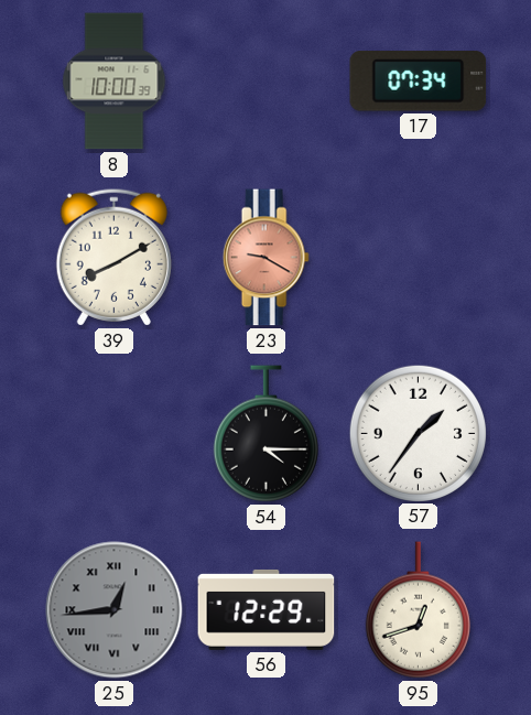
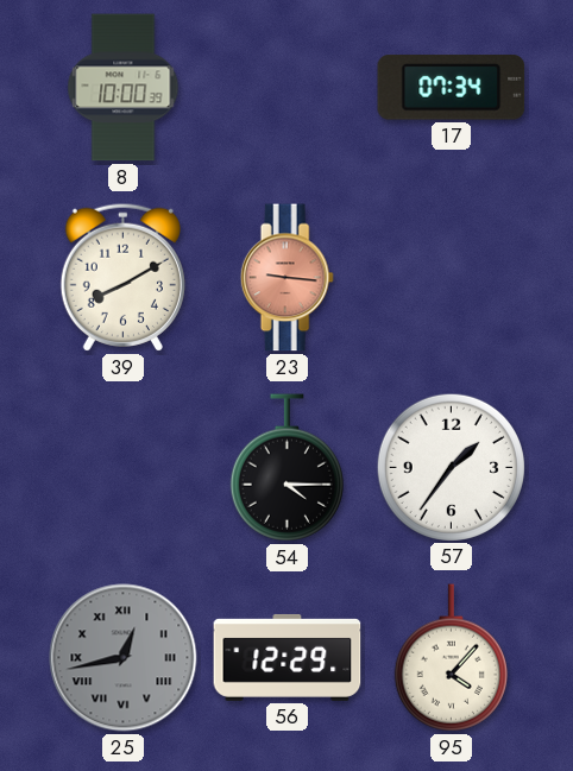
23: 9:20 -> 9:16 (286, 278)
25: 12:44 -> 12:43 (124, 658)
95: 12:42 -> 4:07 (451, 658)
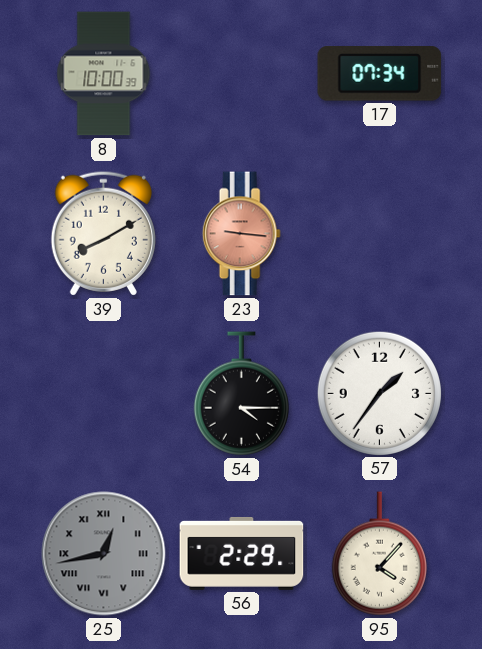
56: 12:29 -> 2:29 (242, 553)
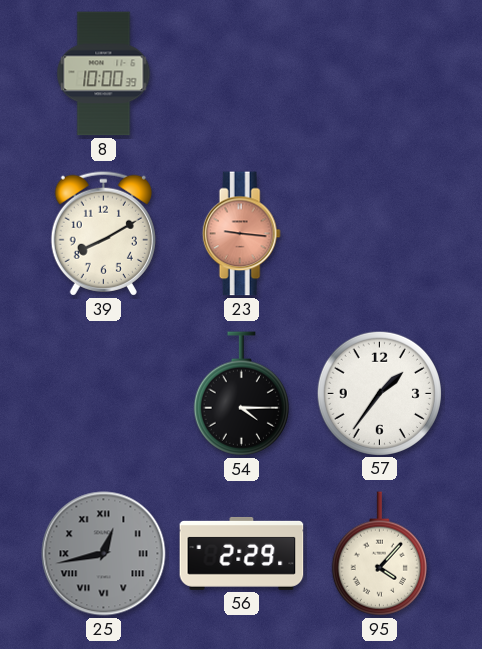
17: 07:34 -> none (380, 74)
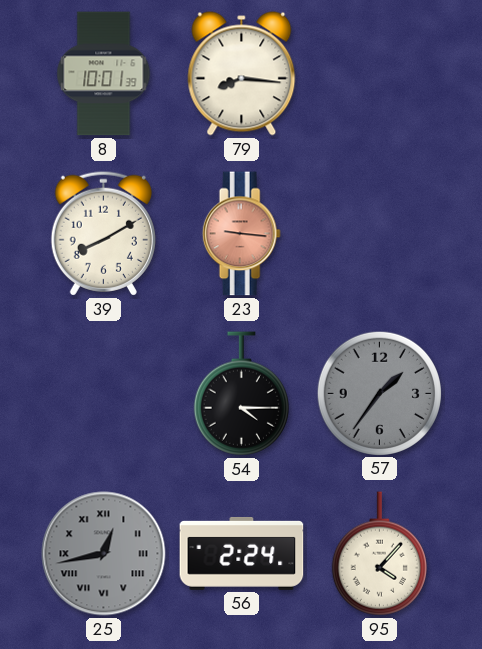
8: 10:00 -> 10:01 (104, 74)
79: none -> 8:16 (242, 74)
57 dial: white -> grey (379, 393)
56: 2:29 -> 2:24 (242, 553)
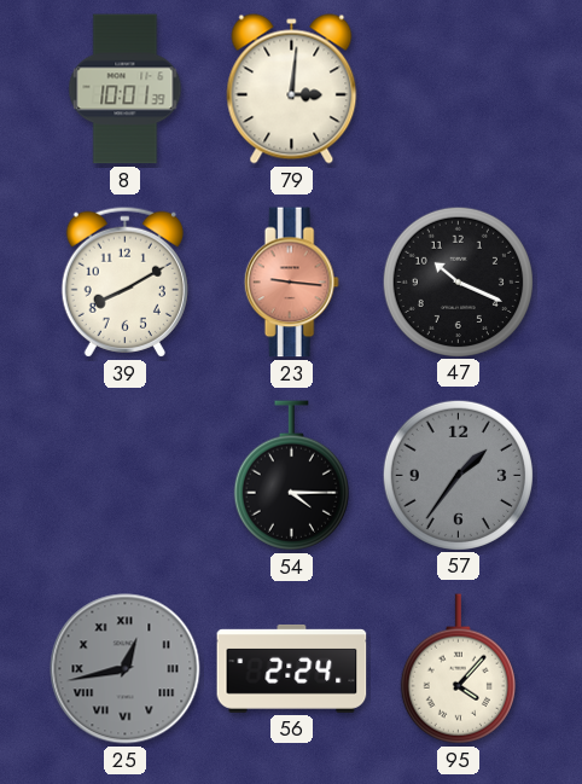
79: 8:16 -> 3:01 (292, 89)
47: none -> 10:19 (458, 281)
